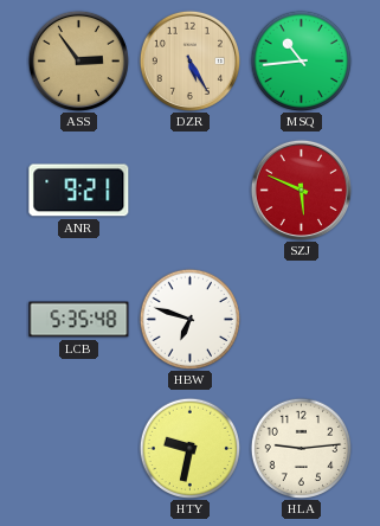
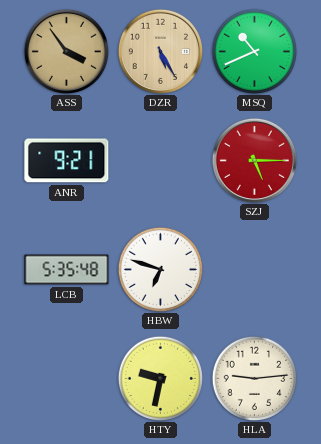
ASS: 2:54 -> 3:54 (66, 51)
MSQ: 10:44 -> 10:41 (254, 51)
SZJ: 5:49 -> 5:15 (254, 160)
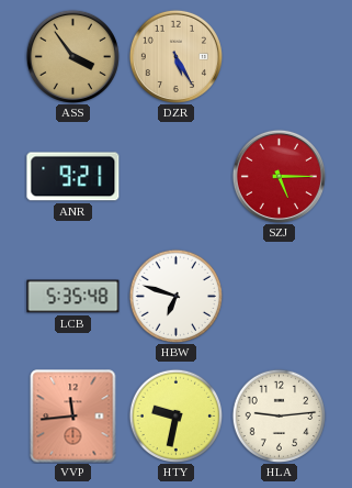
MSQ: 10:41 -> none (254, 51)
VVP: none -> 11:44 (73, 417)
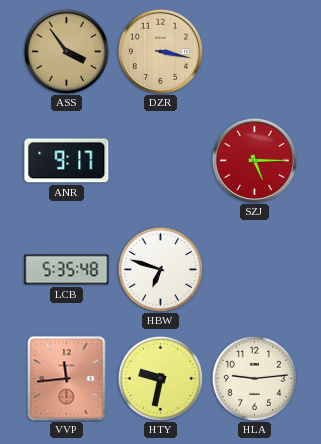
DZR: 5:25 -> 3:17 (160, 51)
ANR: 9:21 -> 9:17 (67, 161)
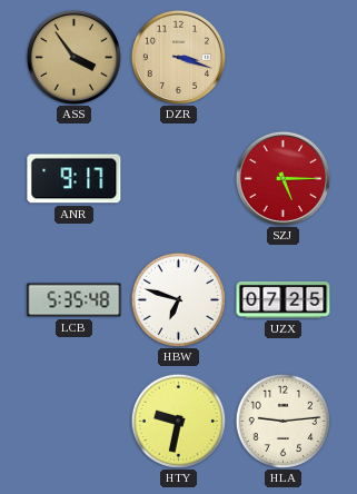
DZR: 3:17 -> 3:18 (178, 57)
UZX: none -> 07:25 (284, 299)
VVP: 11:44 -> none (67, 379)
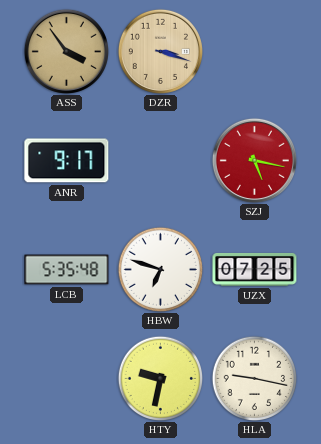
SZJ: 5:15 -> 5:17 (254, 160)
HLA: 9:14 -> 9:17 (254, 378)
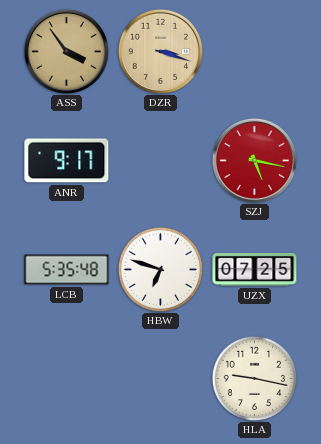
HTY: 9:32 -> none (160, 378)
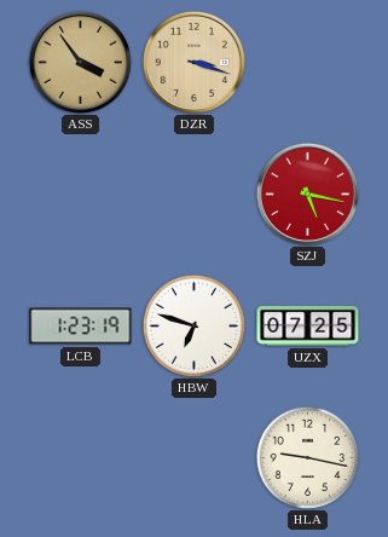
ANR: 9:17 -> none (67, 161)
LCB: 5:35 -> 1:23 (81, 327)
